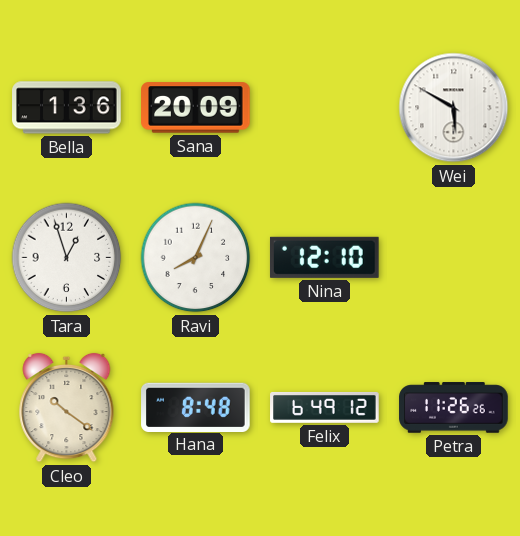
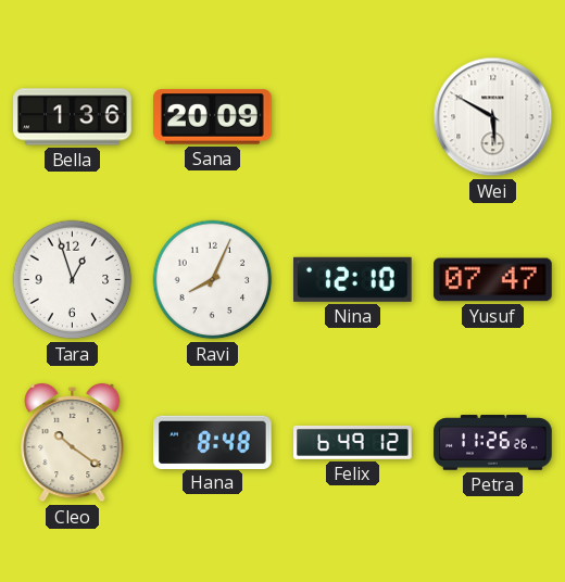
Yusuf: none -> 07:47 (493, 280)
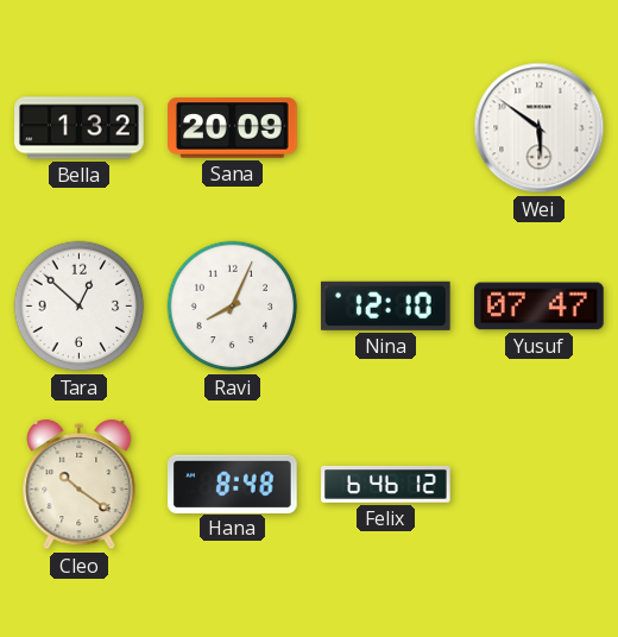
Bella: 1:36 -> 1:32 (80, 128)
Wei: 5:50 -> 5:51 (540, 128)
Tara: 12:57 -> 12:52 (80, 307)
Felix: 6:49 -> 6:46 (386, 484)
Petra: 11:26 -> none (493, 443)
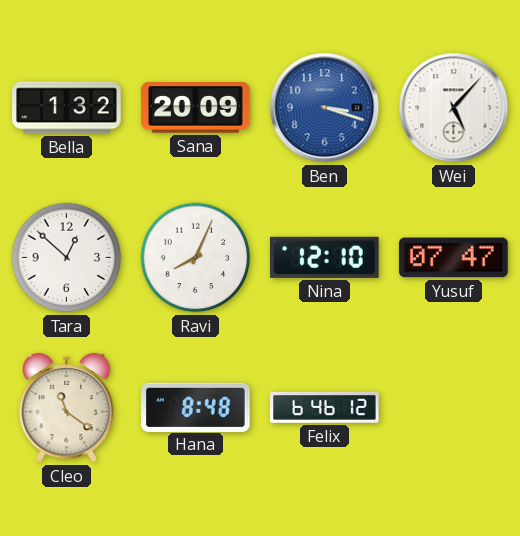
Ben: none -> 3:18 (325, 108)
Wei: 5:51 -> 5:07 (454, 108)
Cleo: 10:21 -> 11:21 (67, 408)
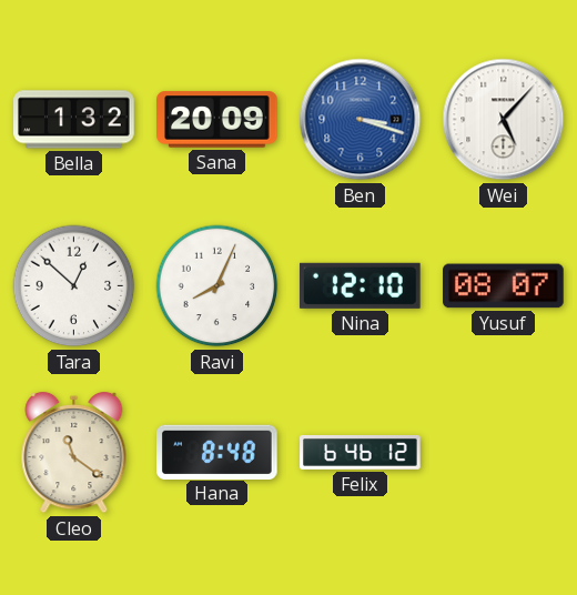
Yusuf: 07:47 -> 08:07 (504, 286)
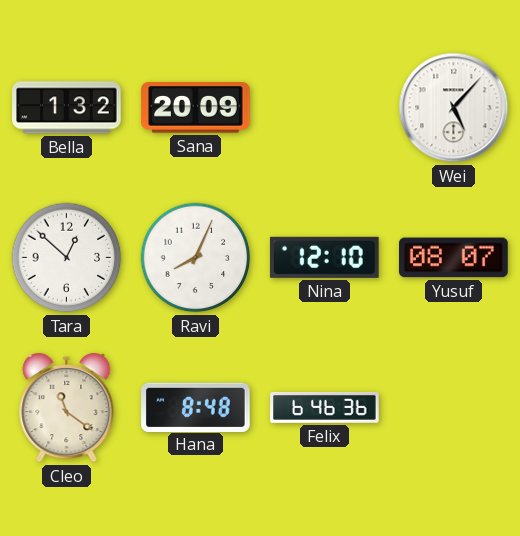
Ben: 3:18 -> none (361, 120)
Felix: 6:46:12 -> 6:46:36 (325, 407)
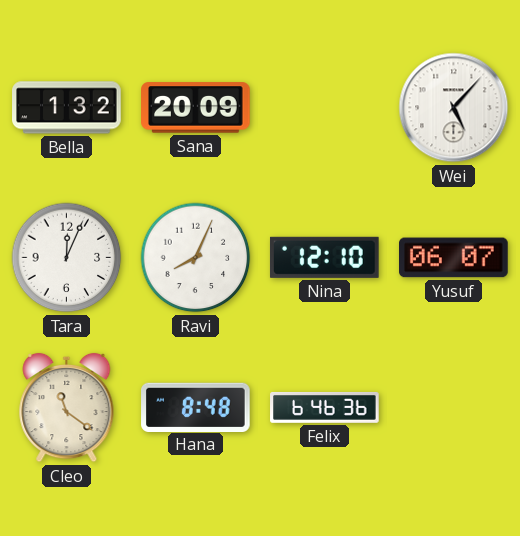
Tara: 12:52 -> 12:04 (67, 258)
Yusuf: 08:07 -> 06:07 (454, 258)
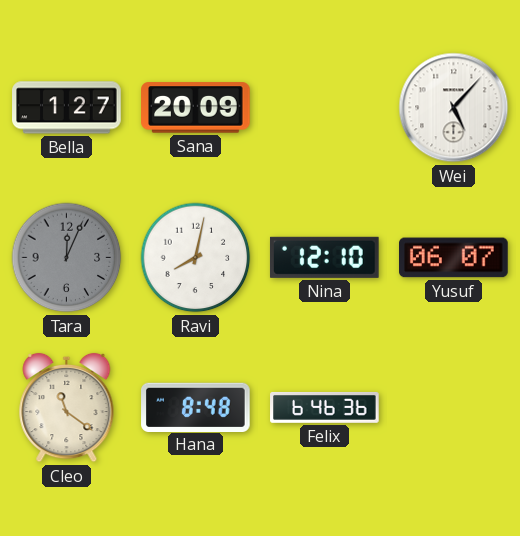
Bella: 1:32 -> 1:27 (67, 108)
Tara dial: white -> grey (67, 258)
Ravi: 8:04 -> 8:02 (196, 258)
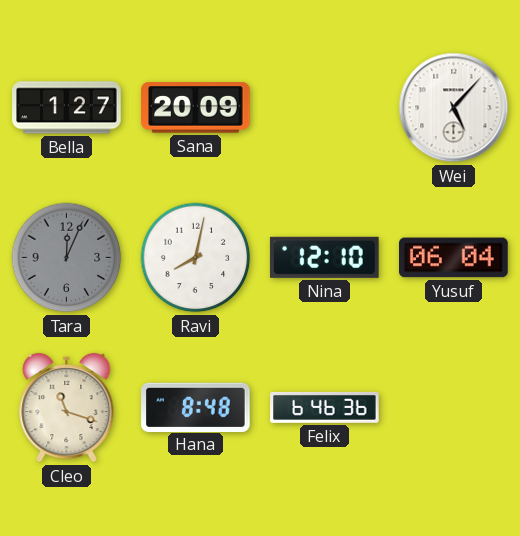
Yusuf: 06:07 -> 06:04 (454, 258)
Cleo: 11:21 -> 11:18 (67, 408)
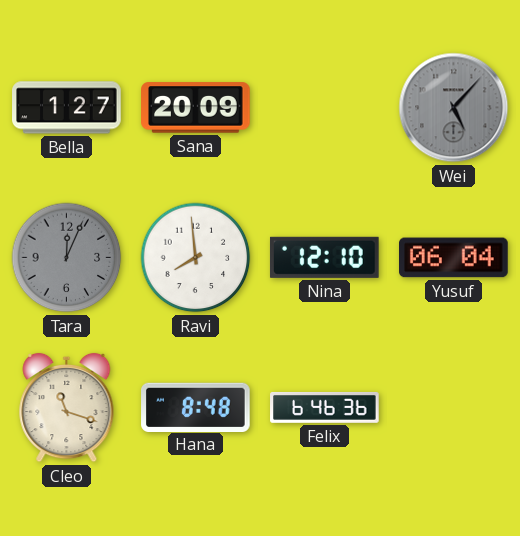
Wei dial: white -> grey (454, 108)
Ravi: 8:02 -> 7:59 (196, 258)
